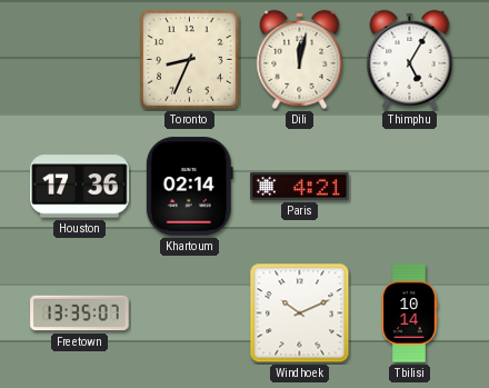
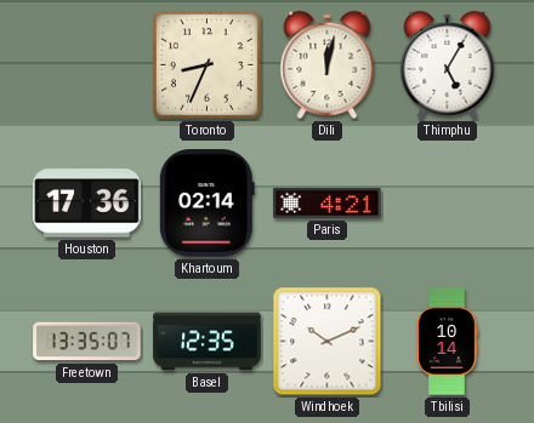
Basel: none -> 12:35 (208, 342)
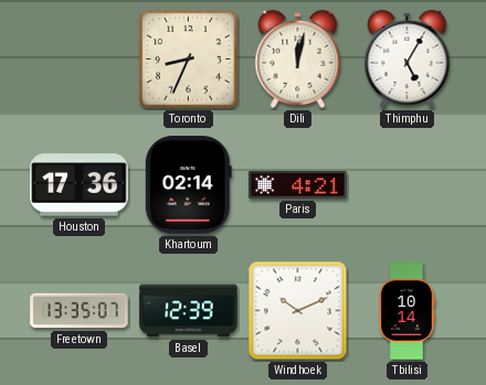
Basel: 12:35 -> 12:39 (189, 311)
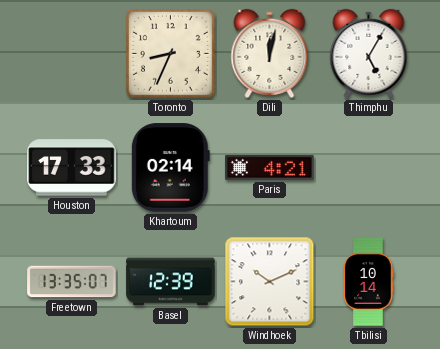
Houston: 17:36 -> 17:33 (72, 168)
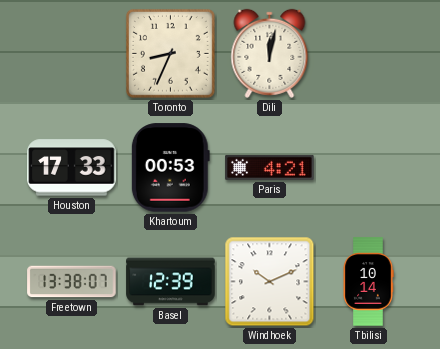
Thimphu: 5:05 -> none (369, 53)
Khartoum: 02:14 -> 00:53 (170, 168)
Freetown: 13:35 -> 13:38 (72, 282)
